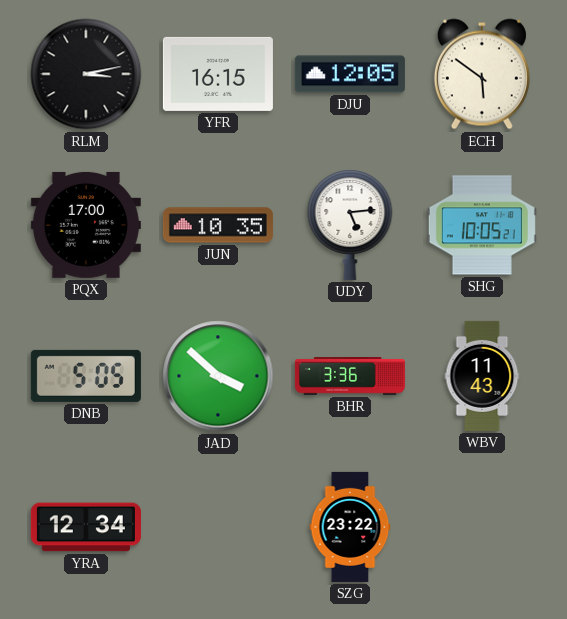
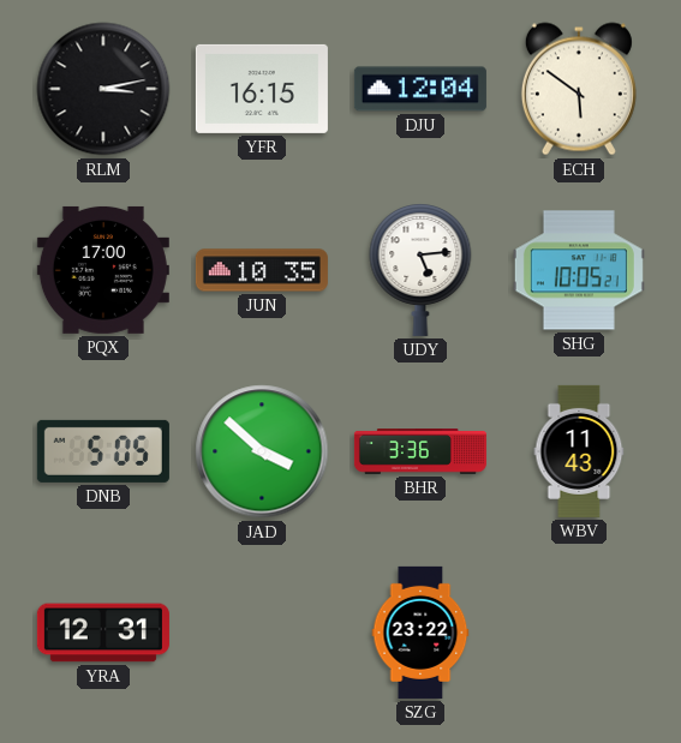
DJU: 12:05 -> 12:04 (420, 89)
YRA: 12:34 -> 12:31 (103, 633)
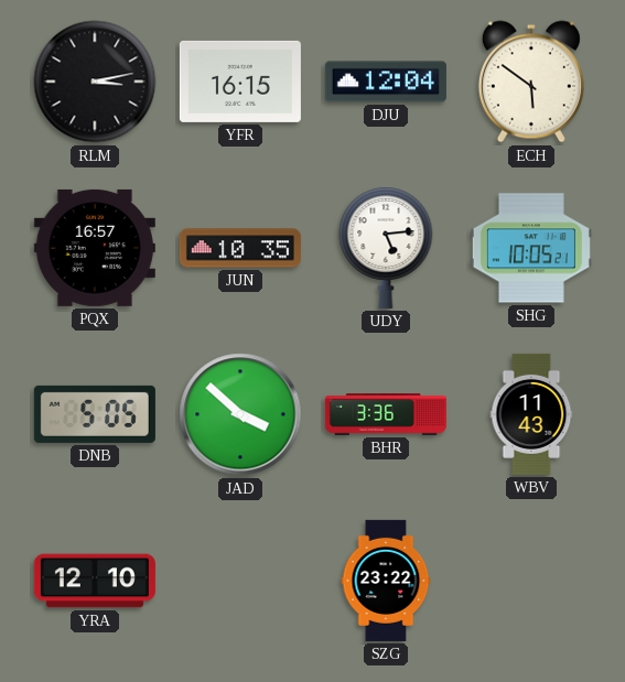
PQX: 17:00 -> 16:57 (95, 248)
YRA: 12:31 -> 12:10 (95, 581)
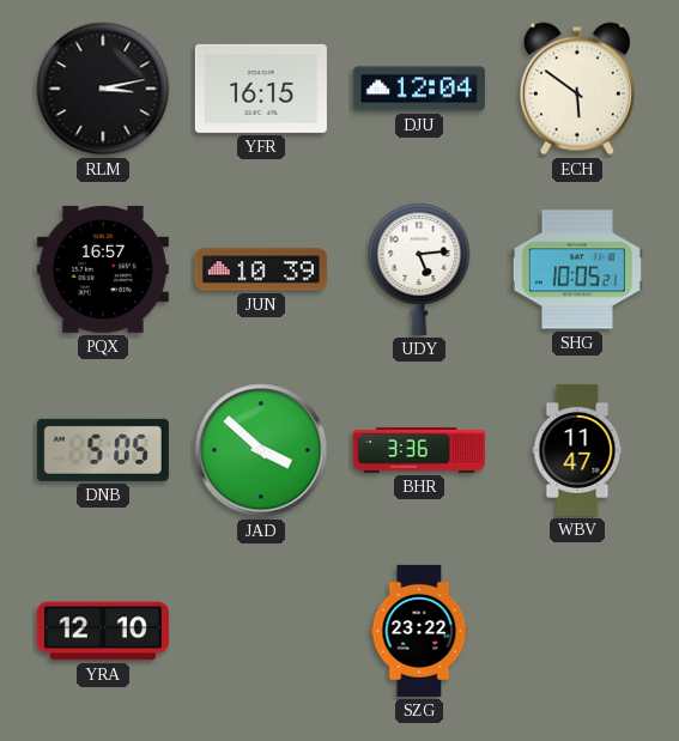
JUN: 10:35 -> 10:39 (261, 269)
WBV: 11:43 -> 11:47 (577, 450)
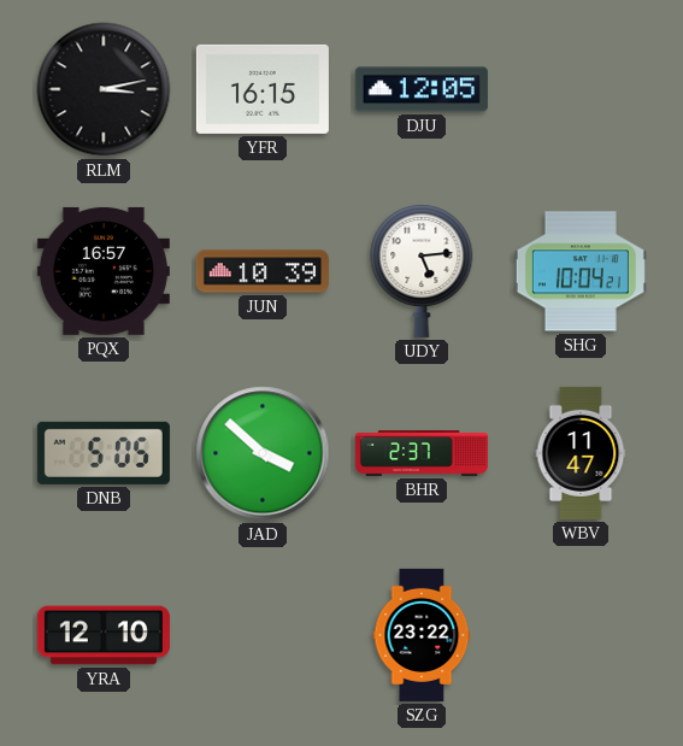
DJU: 12:04 -> 12:05 (422, 89)
ECH: 5:51 -> none (577, 89)
SHG: 10:05 -> 10:04 (581, 271)
BHR: 3:36 -> 2:37 (422, 453)
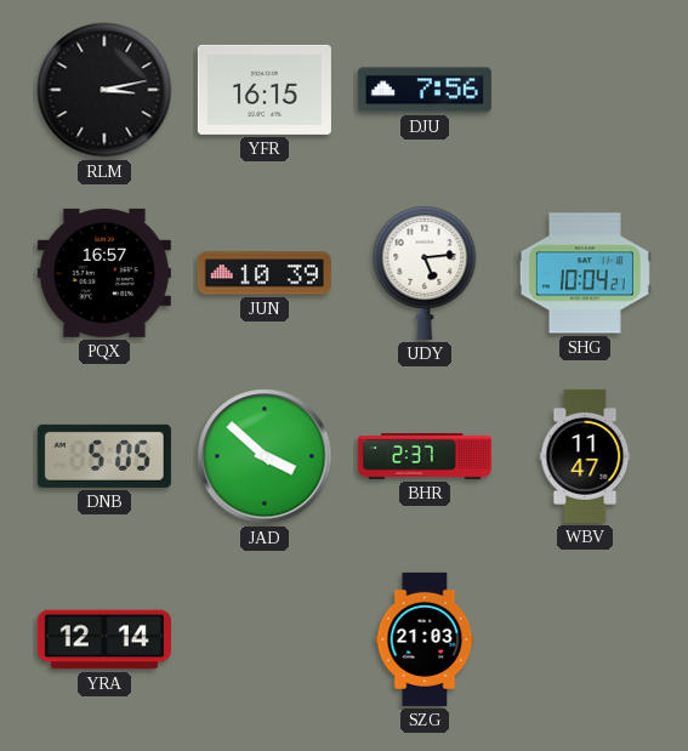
DJU: 12:05 -> 7:56 (425, 90)
YRA: 12:10 -> 12:14 (104, 639)
SZG: 23:22 -> 21:03 (425, 639)
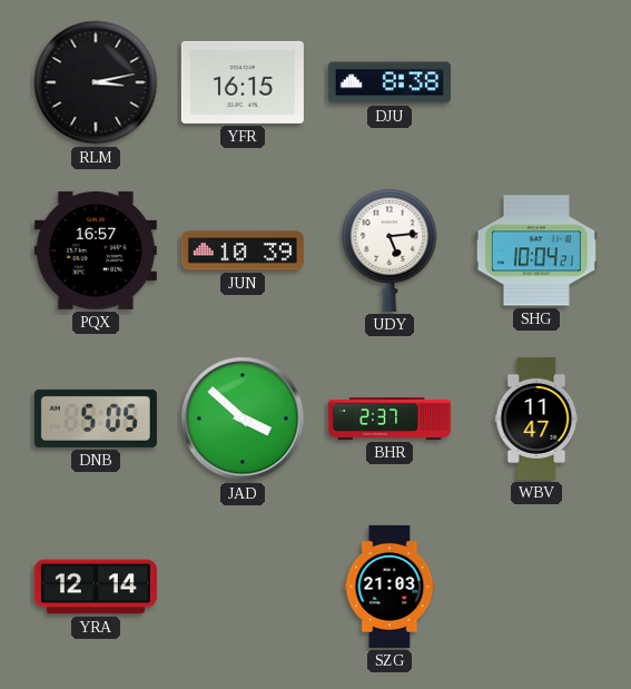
DJU: 7:56 -> 8:38 (390, 82)
